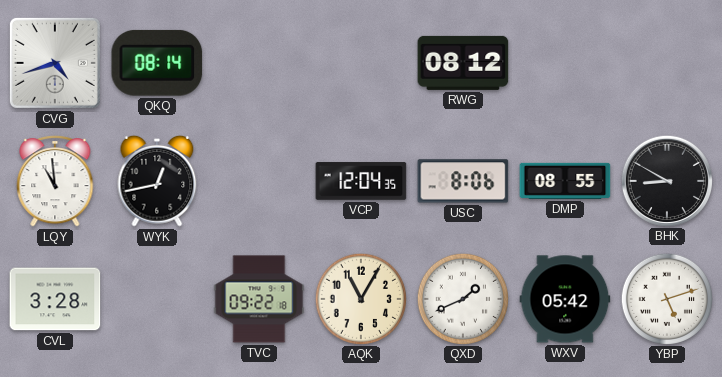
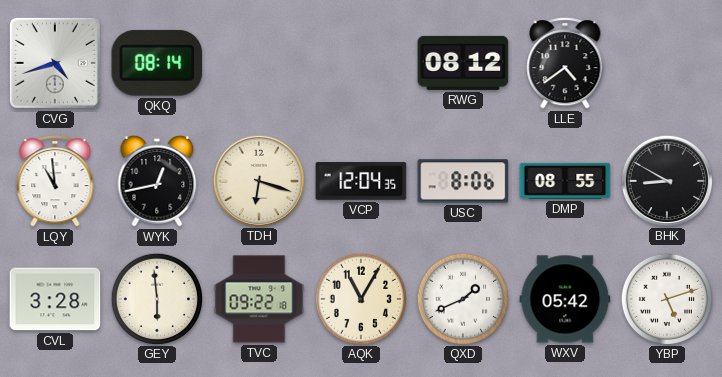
LLE: none -> 4:39 (565, 64)
TDH: none -> 6:18 (258, 180)
GEY: none -> 5:59 (156, 298)
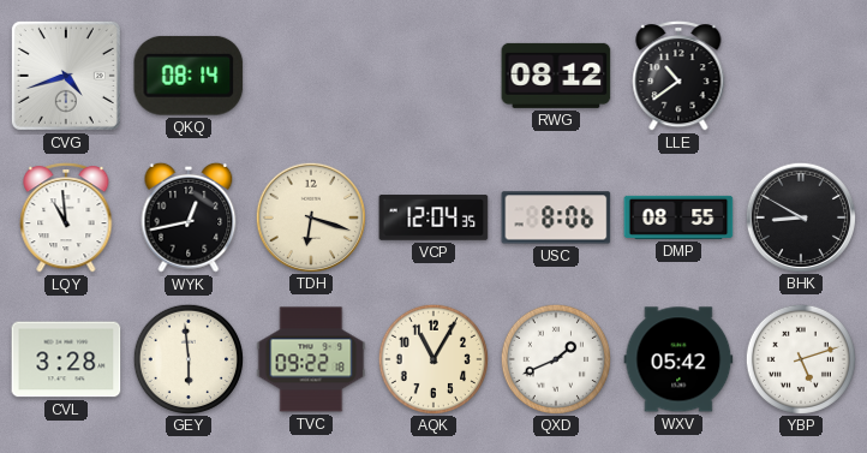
LLE: 4:39 -> 10:39 (678, 77)
